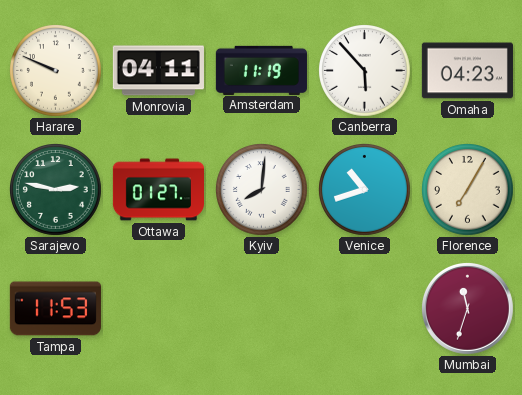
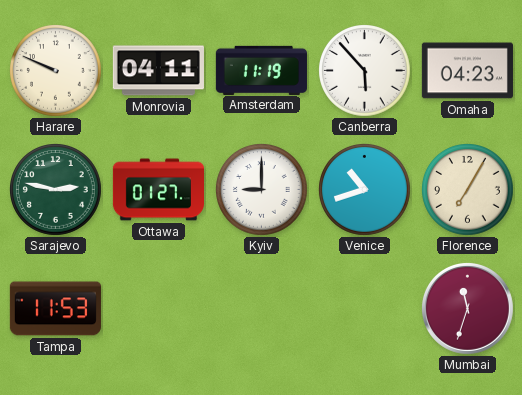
Kyiv: 8:01 -> 9:00 (262, 190)
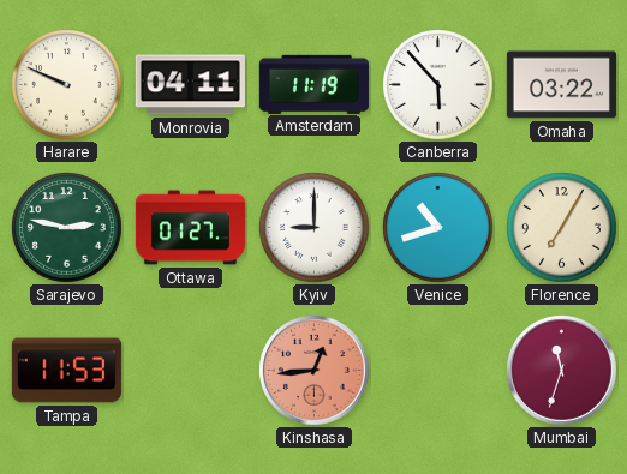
Omaha: 04:23 -> 03:22 (561, 85)
Kinshasa: none -> 12:44 (313, 370)
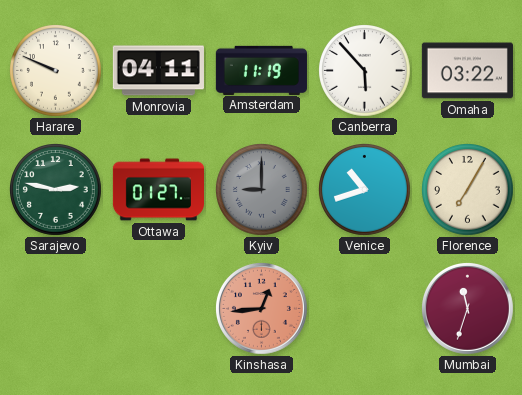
Kyiv dial: white -> grey (262, 190)
Tampa: 11:53 -> none (66, 371)
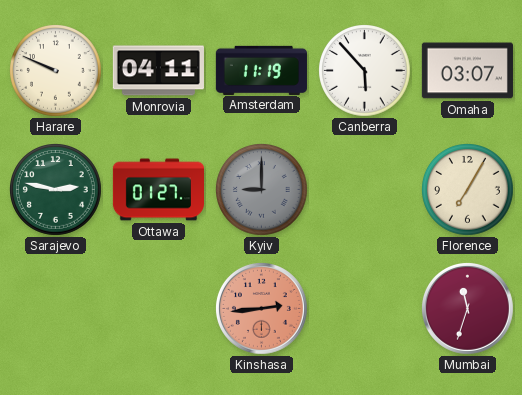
Omaha: 03:22 -> 03:07 (467, 71)
Venice: 10:42 -> none (365, 190)
Kinshasa: 12:44 -> 2:44 (261, 308)
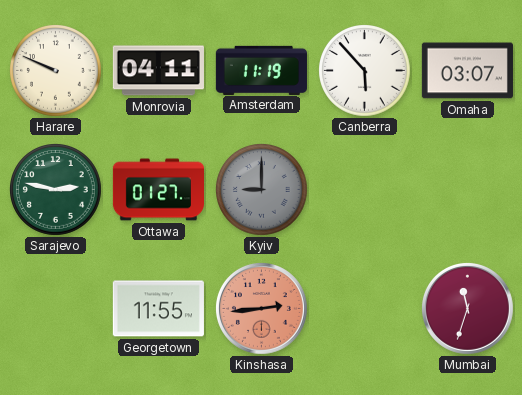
Florence: 7:05 -> none (468, 190)
Georgetown: none -> 11:55 (158, 309)
